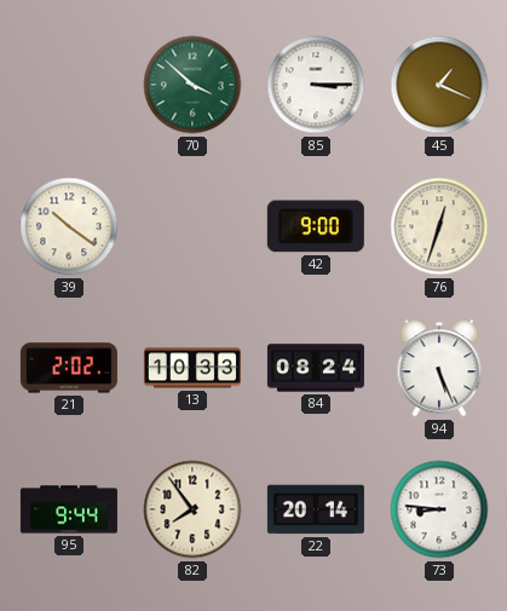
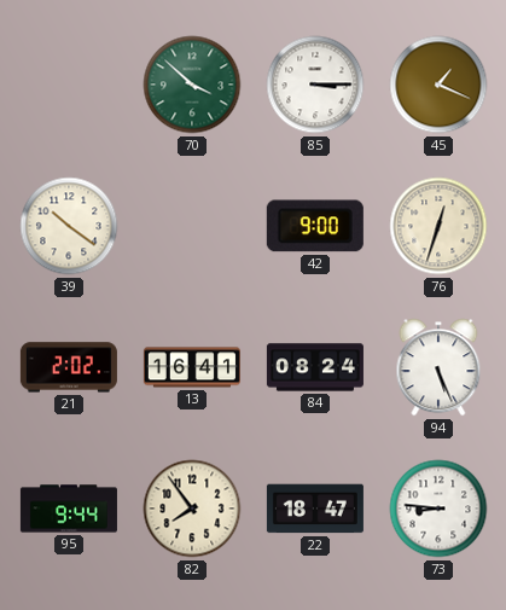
13: 10:33 -> 16:41 (192, 367)
22: 20:14 -> 18:47 (315, 509)
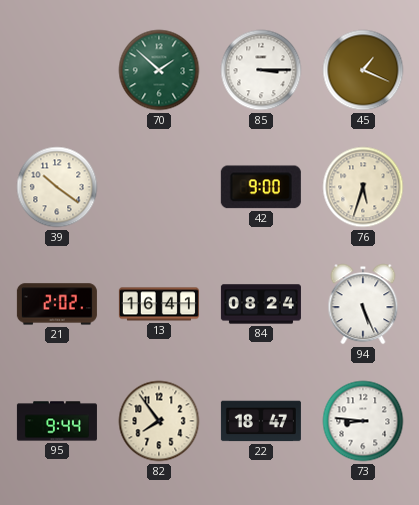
70: 3:52 -> 1:52 (159, 70)
76: 12:33 -> 5:33 (363, 187)
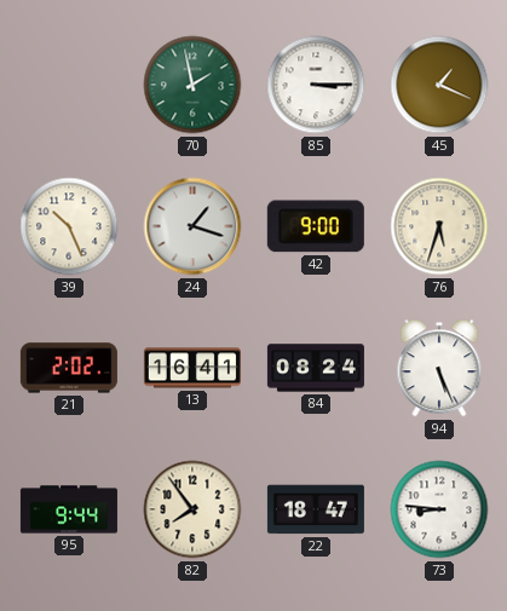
70: 1:52 -> 1:58 (192, 85)
39: 10:21 -> 10:26 (69, 226)
24: none -> 1:18 (192, 226)
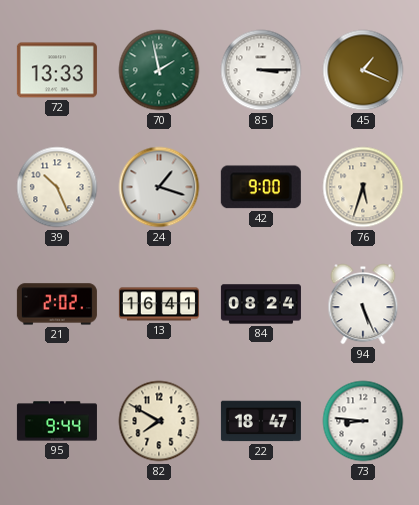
72: none -> 13:33 (57, 70)
82: 7:54 -> 7:50 (159, 421)
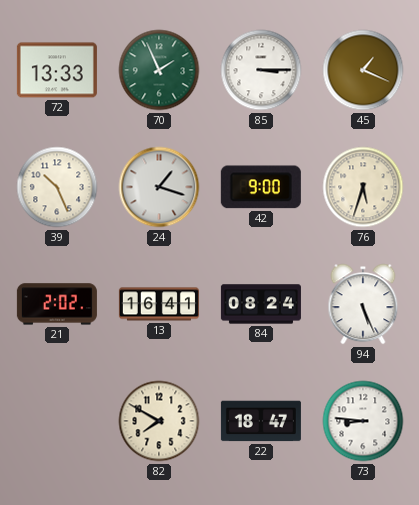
70: 1:58 -> 1:56 (159, 70)
95: 9:44 -> none (57, 421)
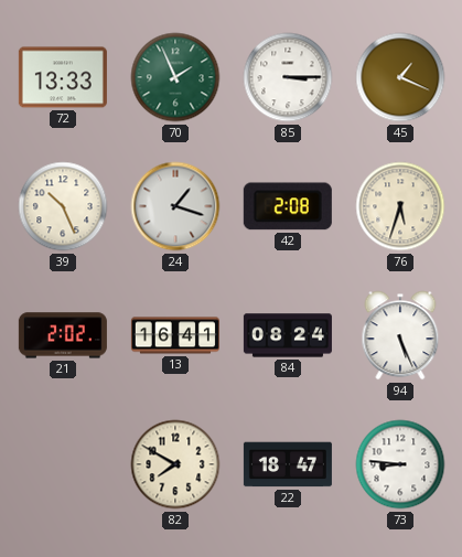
42: 9:00 -> 2:08 (288, 206)
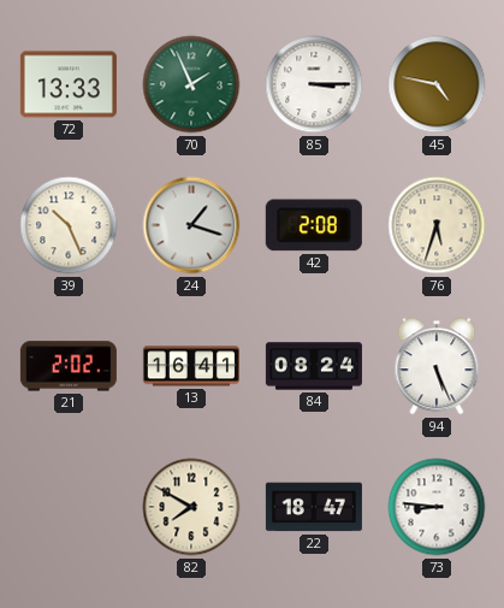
45: 1:19 -> 4:47 (437, 84)
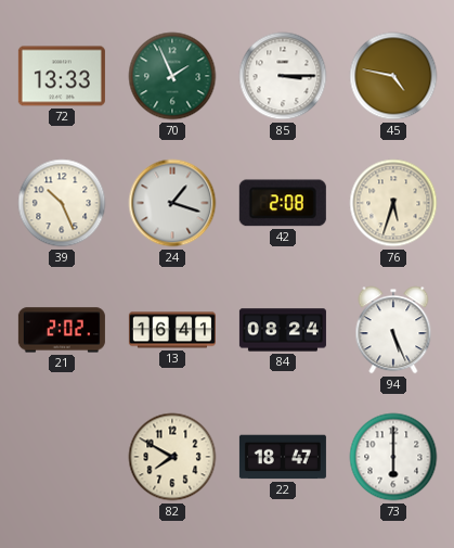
73: 8:46 -> 6:00 (393, 457)
